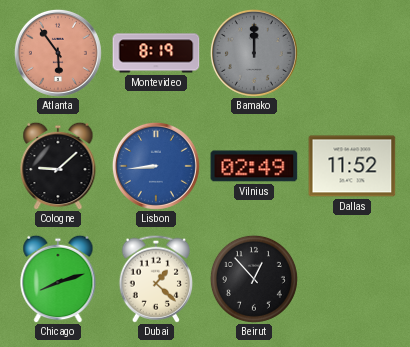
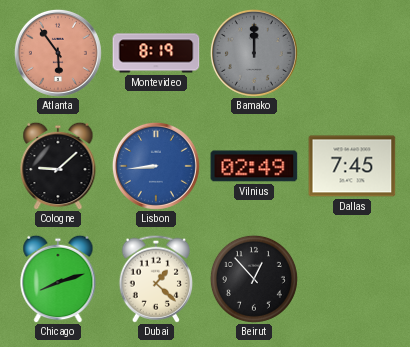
Dallas: 11:52 -> 7:45 (352, 166)
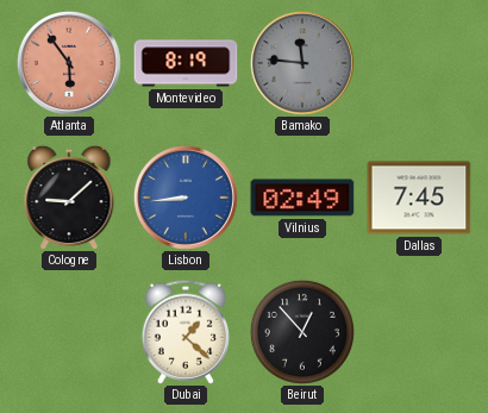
Bamako: 12:00 -> 11:46 (302, 63)
Chicago: 8:12 -> none (58, 279)
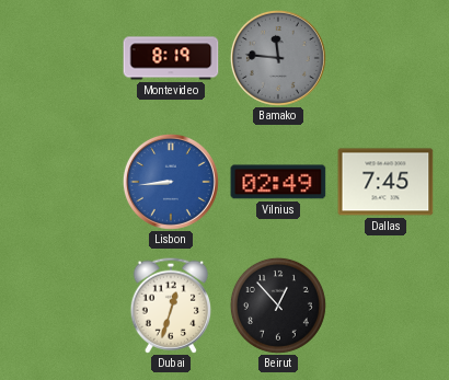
Atlanta: 5:54 -> none (69, 63)
Cologne: 9:08 -> none (69, 198)
Dubai: 1:22 -> 12:33 (170, 306)
